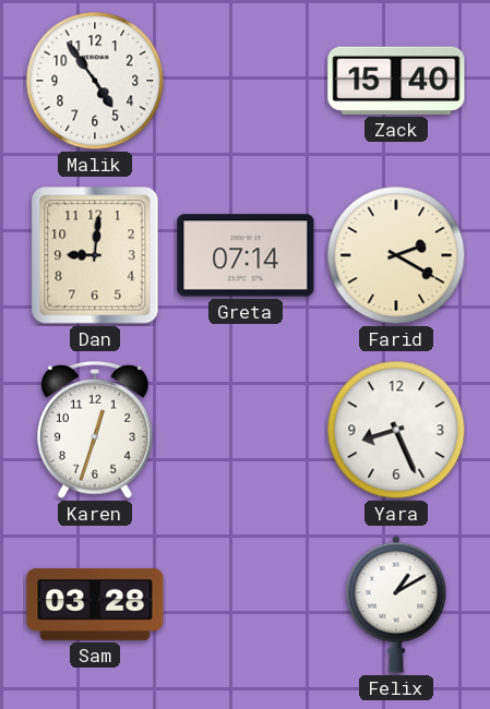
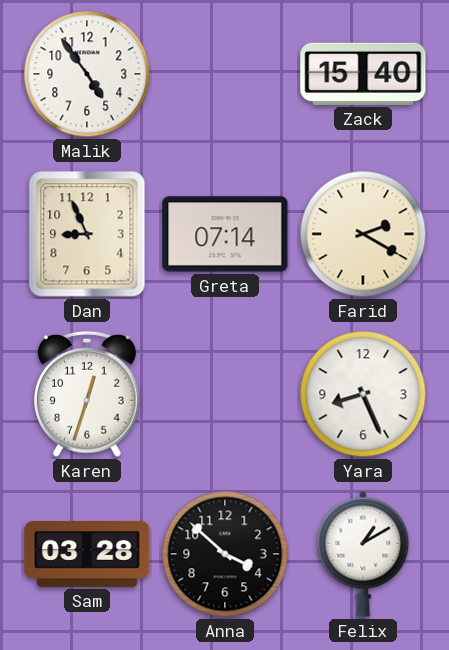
Dan: 9:01 -> 8:56 (87, 234)
Anna: none -> 3:52 (225, 554)
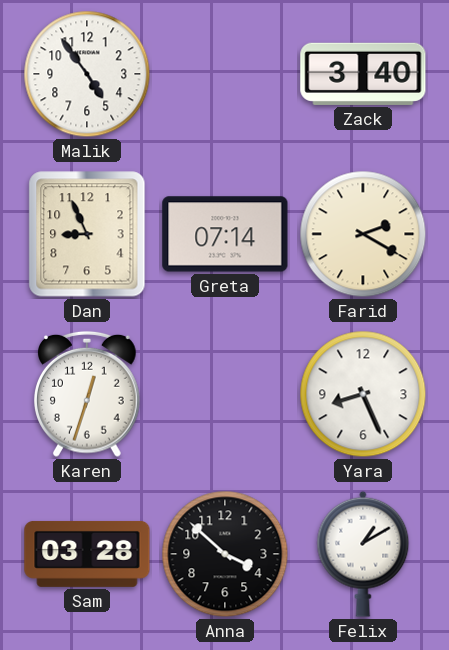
Zack: 15:40 -> 3:40 (363, 74)
